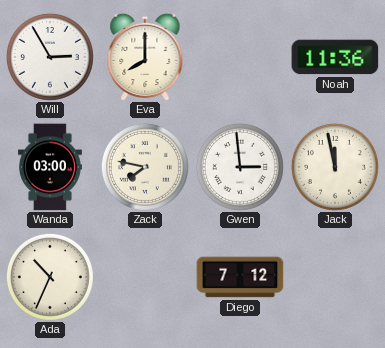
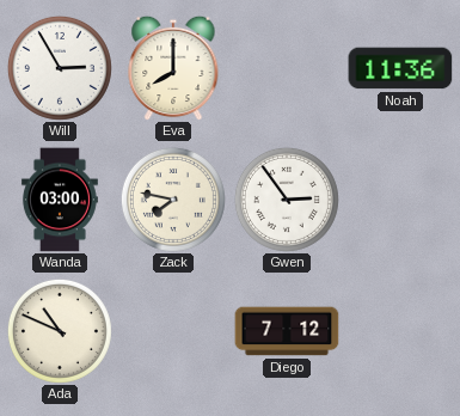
Gwen: 2:59 -> 2:54 (287, 200)
Jack: 11:58 -> none (335, 167)
Ada: 10:34 -> 10:49 (60, 331)
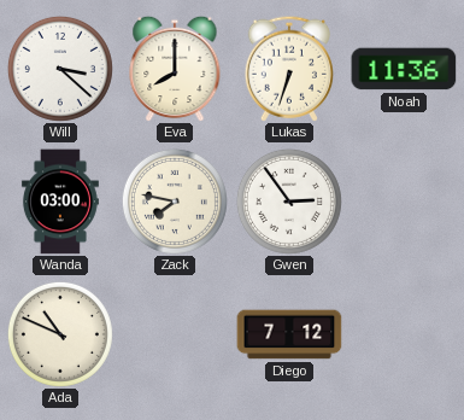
Will: 2:55 -> 3:22 (60, 69)
Lukas: none -> 6:33 (289, 69)
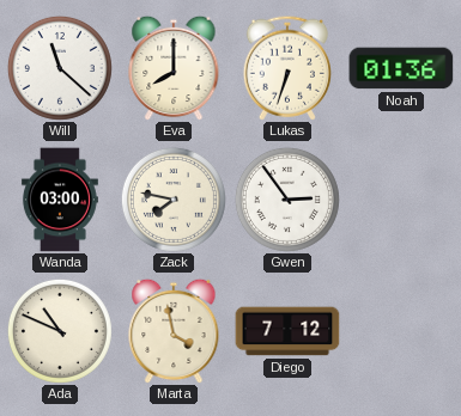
Will: 3:22 -> 11:22 (60, 68)
Noah: 11:36 -> 01:36 (401, 68)
Marta: none -> 3:58 (174, 331)
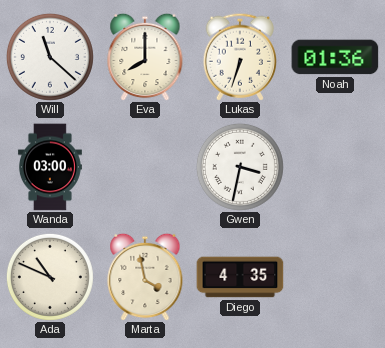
Zack: 7:47 -> none (174, 200)
Gwen: 2:54 -> 3:32 (240, 167)
Diego: 7:12 -> 4:35 (240, 277)
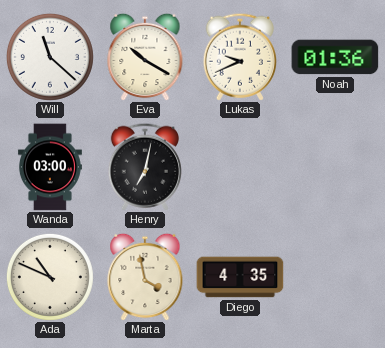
Eva: 8:00 -> 10:20 (145, 57)
Lukas: 6:33 -> 9:41 (240, 57)
Henry: none -> 7:02 (145, 167)
Gwen: 3:32 -> none (240, 167)
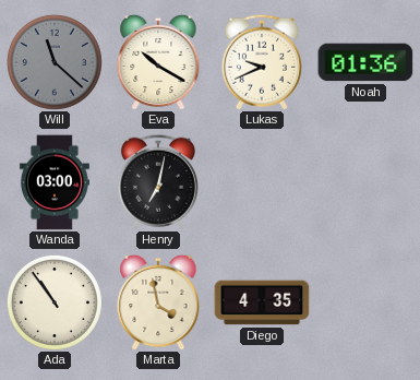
Will dial: white -> grey (55, 62)
Ada: 10:49 -> 10:54 (55, 302)
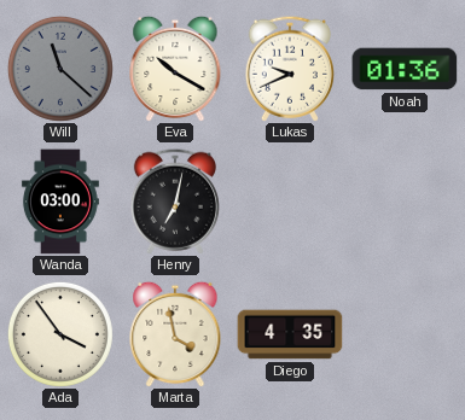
Ada: 10:54 -> 3:54 (60, 334)
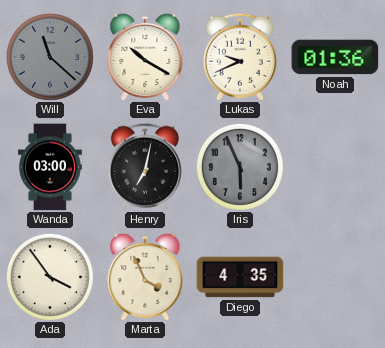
Iris: none -> 5:56 (240, 167)
Marta: 3:58 -> 3:56 (145, 277)
